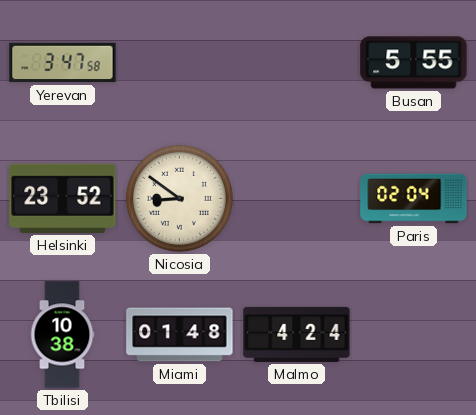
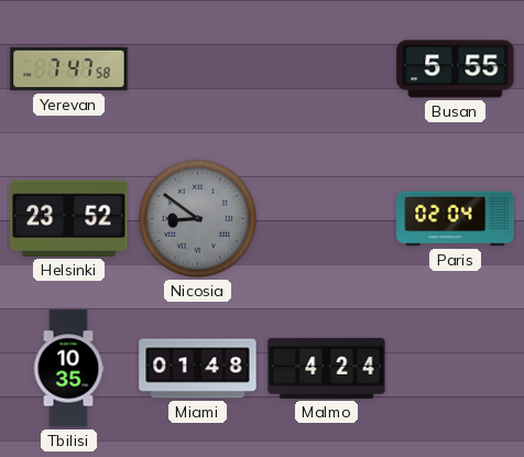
Yerevan: 3:47 -> 7:47 (69, 69)
Nicosia dial: cream -> grey (197, 218)
Tbilisi: 10:38 -> 10:35 (68, 369)
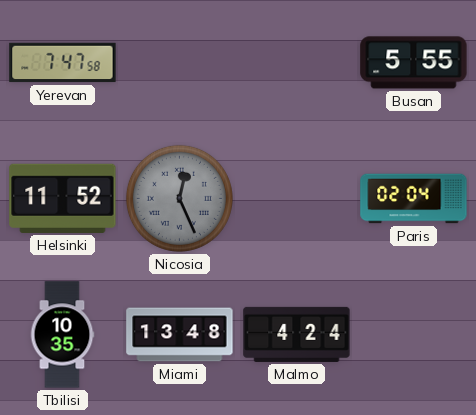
Helsinki: 23:52 -> 11:52 (63, 198)
Nicosia: 8:51 -> 12:26 (179, 198)
Miami: 01:48 -> 13:48 (180, 335)
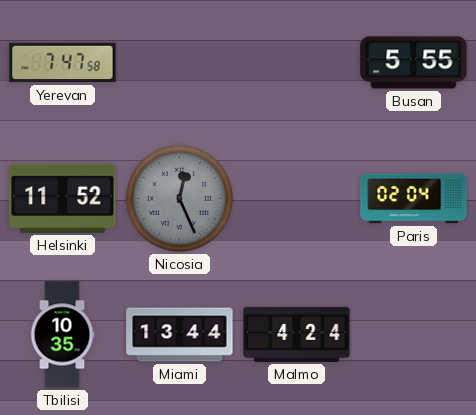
Miami: 13:48 -> 13:44 (180, 335)
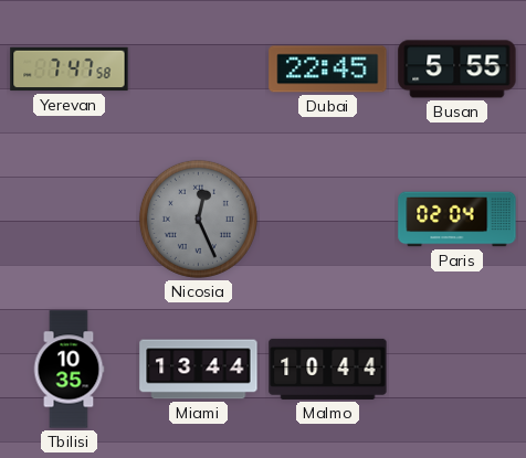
Dubai: none -> 22:45 (328, 70)
Helsinki: 11:52 -> none (63, 198)
Malmo: 4:24 -> 10:44 (328, 369)
